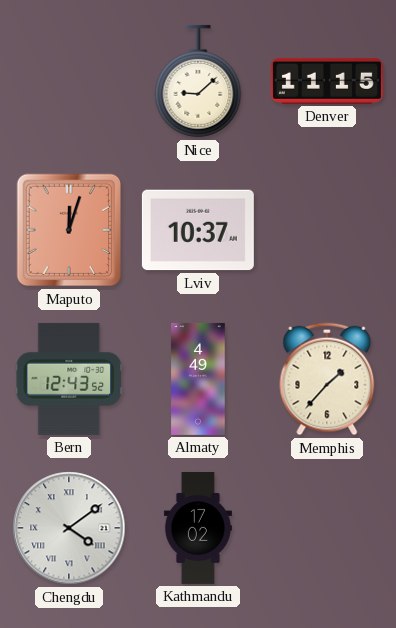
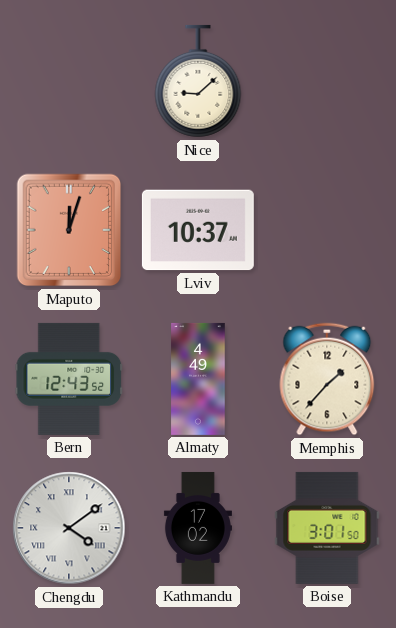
Denver: 11:15 -> none (327, 81)
Boise: none -> 3:01 (327, 528)
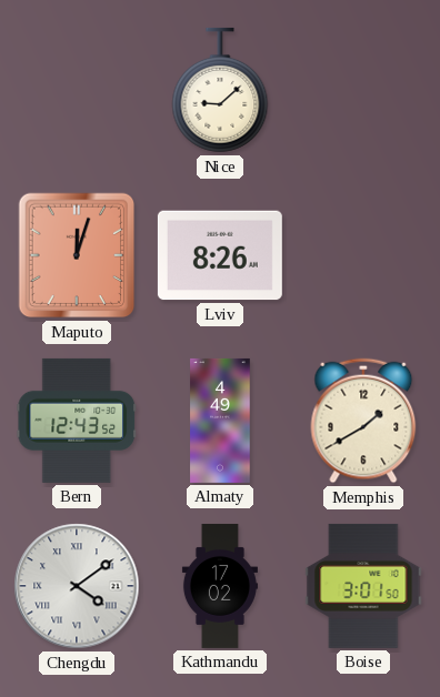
Lviv: 10:37 -> 8:26 (220, 255)
Memphis: 1:37 -> 1:40 (363, 421)
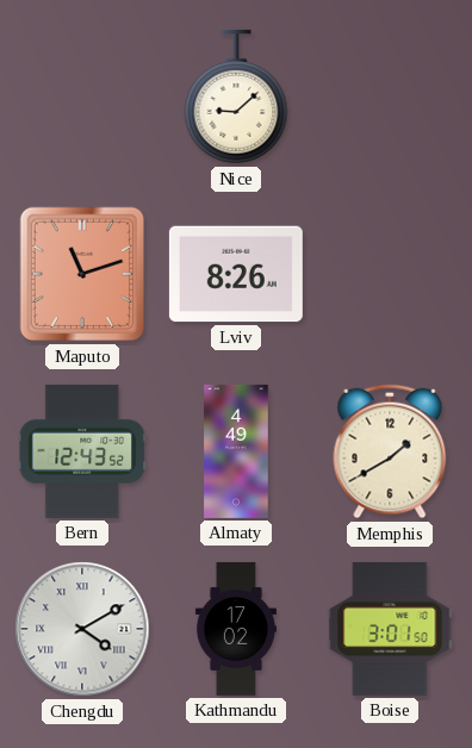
Maputo: 12:03 -> 11:12 (82, 274)
Chengdu: 4:09 -> 4:10 (82, 629)
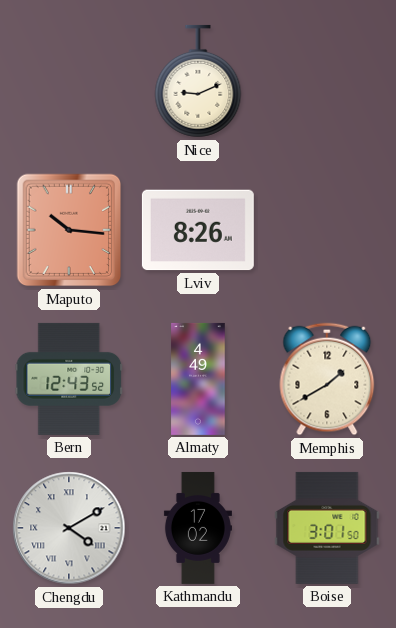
Nice: 9:08 -> 9:11 (198, 81)
Maputo: 11:12 -> 10:16 (69, 230)
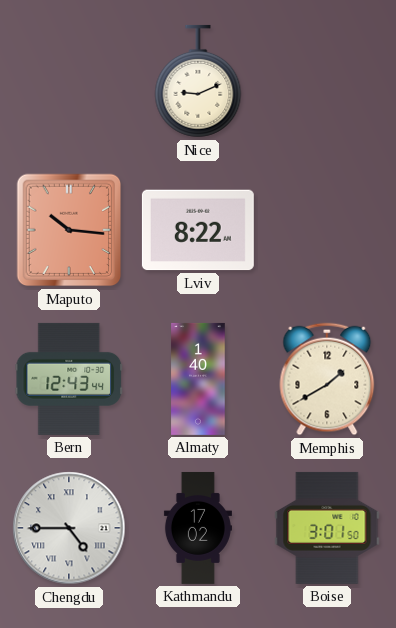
Lviv: 8:26 -> 8:22 (198, 230)
Bern: 12:43:52 -> 12:43:44 (69, 379)
Almaty: 4:49 -> 1:40 (198, 379)
Chengdu: 4:10 -> 4:45 (69, 528)
